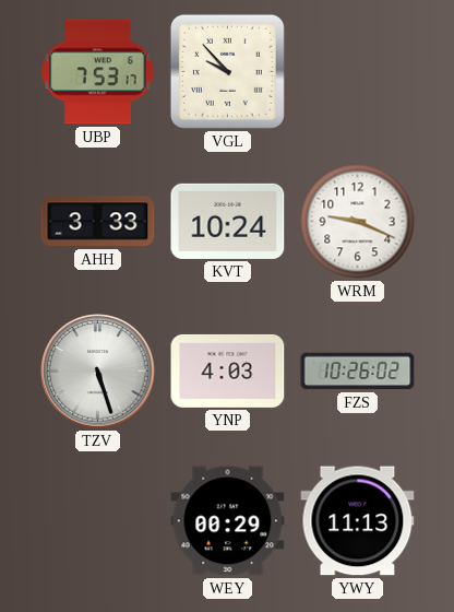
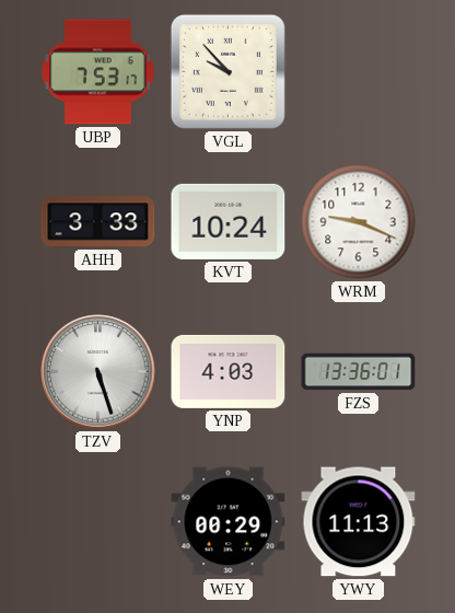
FZS: 10:26 -> 13:36 (359, 372)
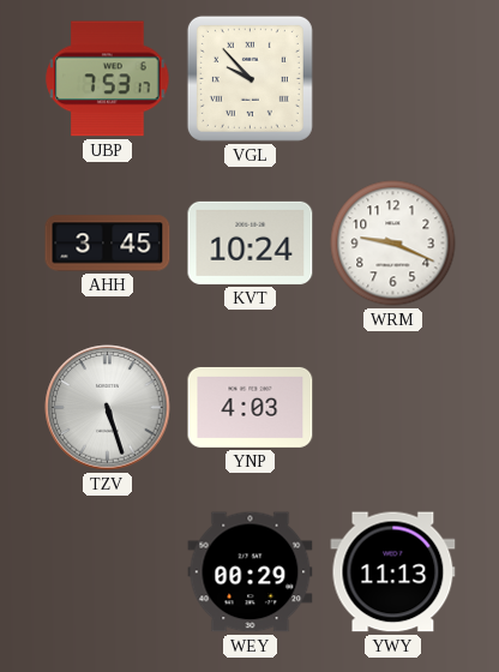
AHH: 3:33 -> 3:45 (108, 244)
FZS: 13:36 -> none (359, 372)
